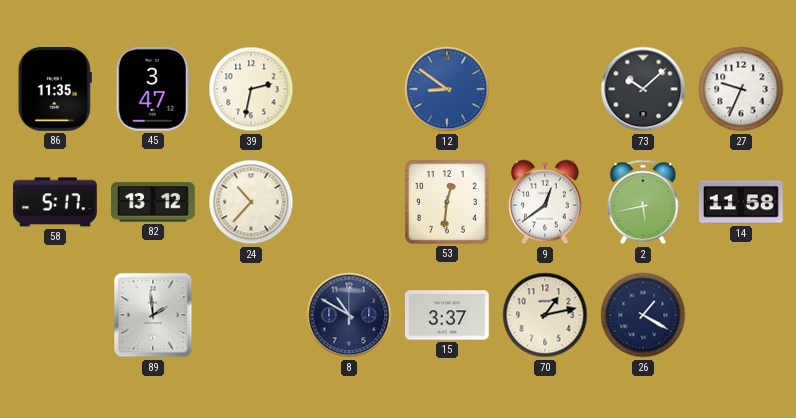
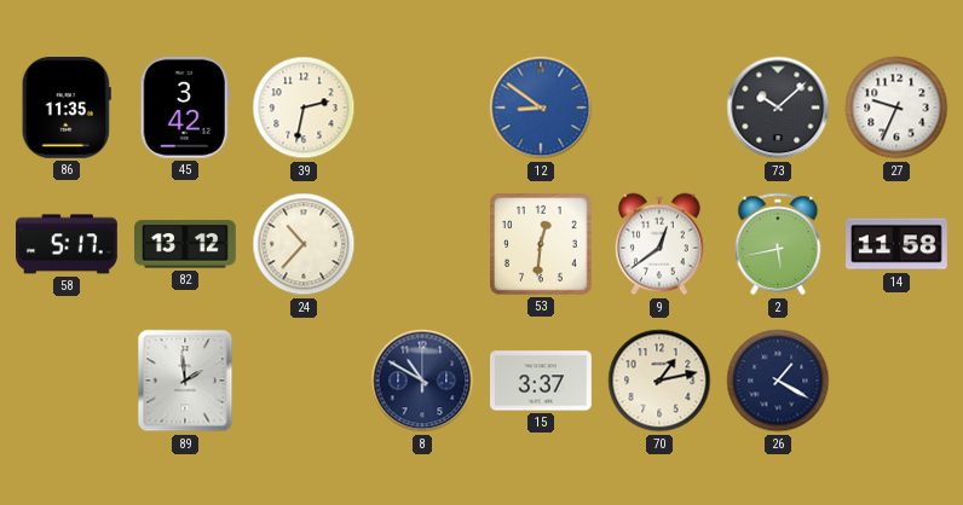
45: 3:47 -> 3:42 (185, 108)
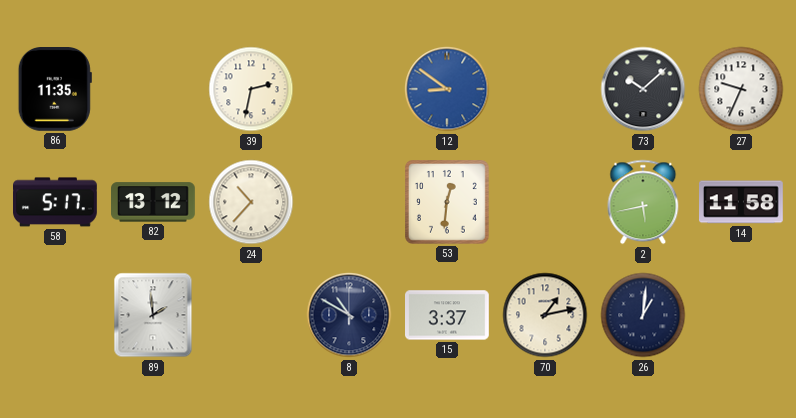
45: 3:42 -> none (185, 108)
9: 12:39 -> none (659, 244)
26: 1:20 -> 1:01 (643, 315)
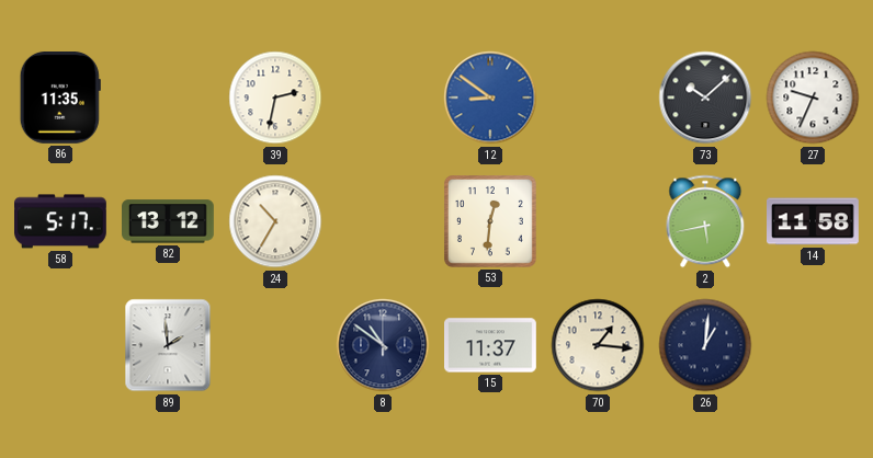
24: 10:37 -> 10:35 (275, 221)
8: 10:50 -> 10:51 (383, 345)
15: 3:37 -> 11:37 (491, 345)
70: 1:13 -> 1:16 (598, 345)
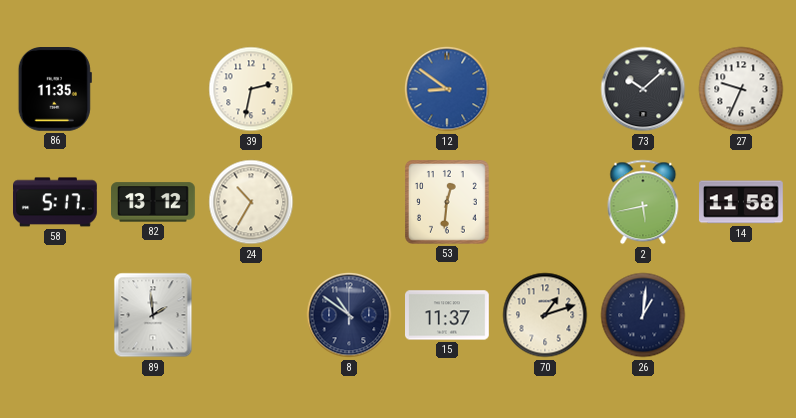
70: 1:16 -> 1:12 (545, 315)
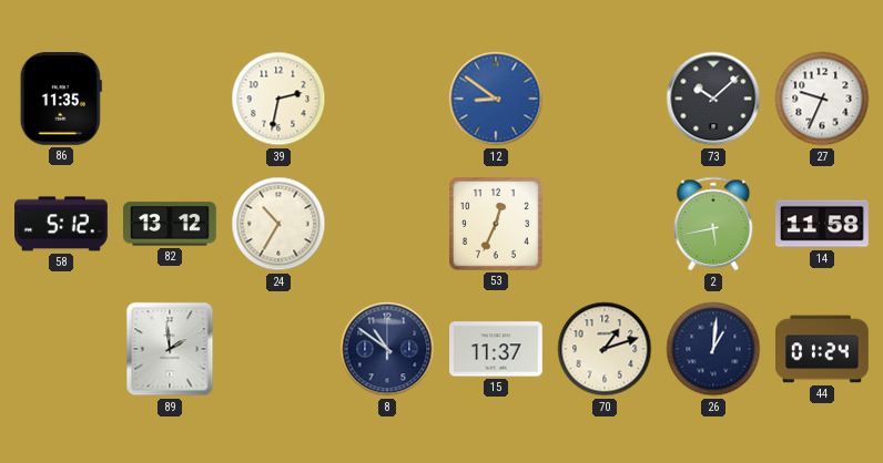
58: 5:17 -> 5:12 (62, 224)
53: 12:31 -> 12:34 (497, 225)
44: none -> 01:24 (823, 349)
